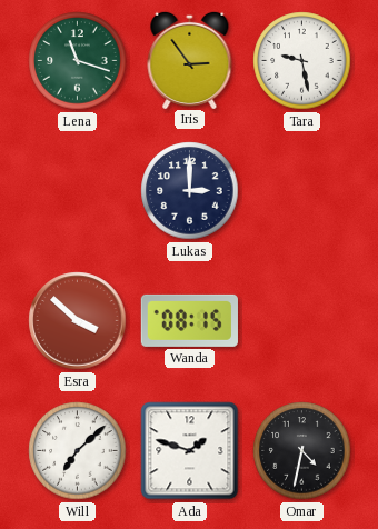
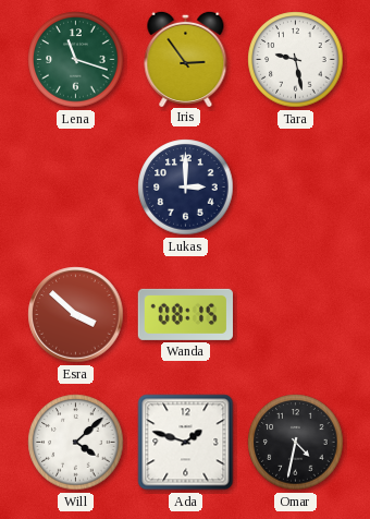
Will: 7:08 -> 4:08 (76, 443)
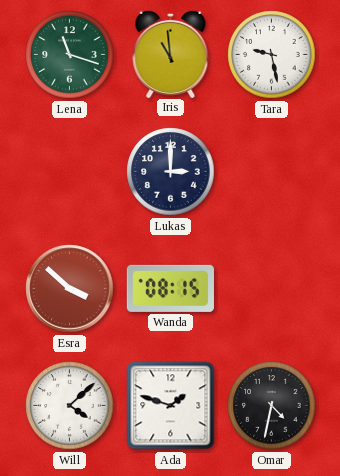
Iris: 2:54 -> 10:59 (171, 53)
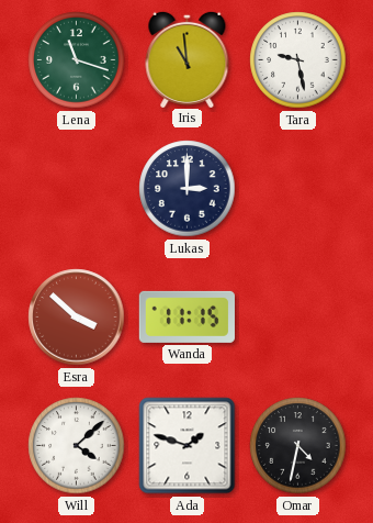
Wanda: 08:15 -> 11:15 (187, 316)
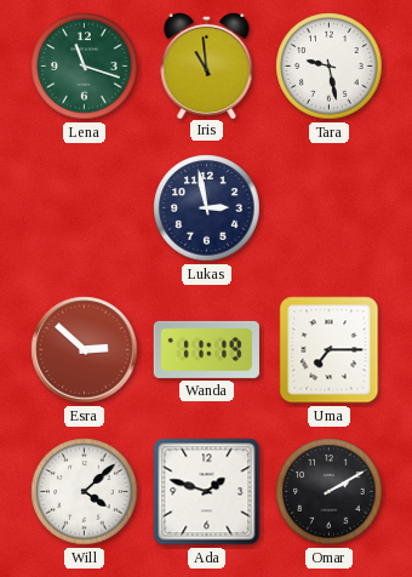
Lukas: 3:00 -> 2:58 (207, 208)
Esra: 3:52 -> 2:52 (85, 350)
Wanda: 11:15 -> 11:19 (206, 349)
Uma: none -> 7:15 (330, 350)
Omar: 4:32 -> 2:10 (330, 492)
